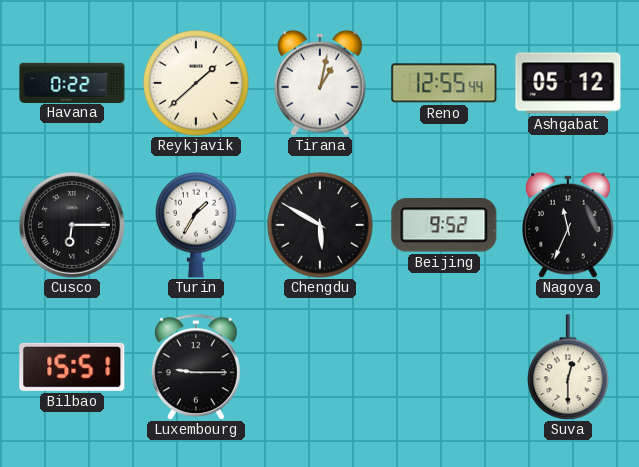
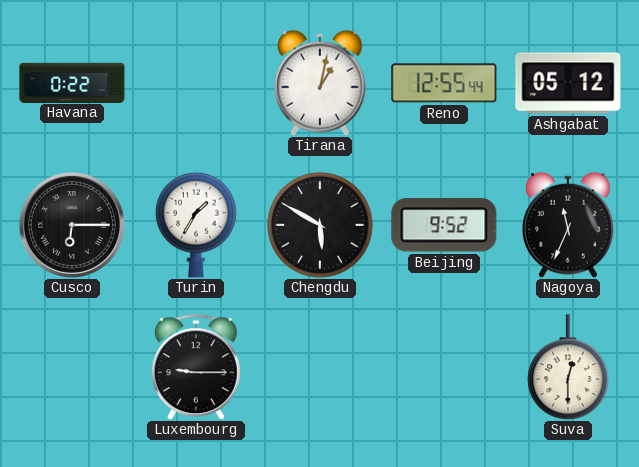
Reykjavik: 1:38 -> none (196, 83)
Bilbao: 15:51 -> none (72, 367)
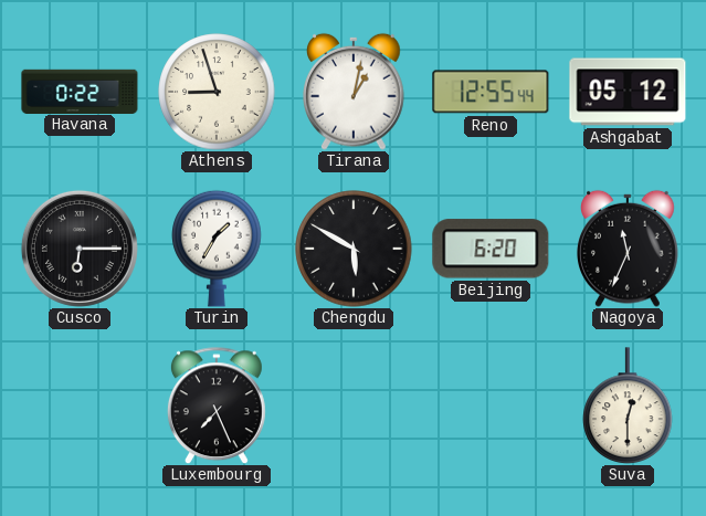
Athens: none -> 8:57 (217, 92)
Beijing: 9:52 -> 6:20 (491, 249)
Luxembourg: 9:15 -> 7:26 (217, 406)
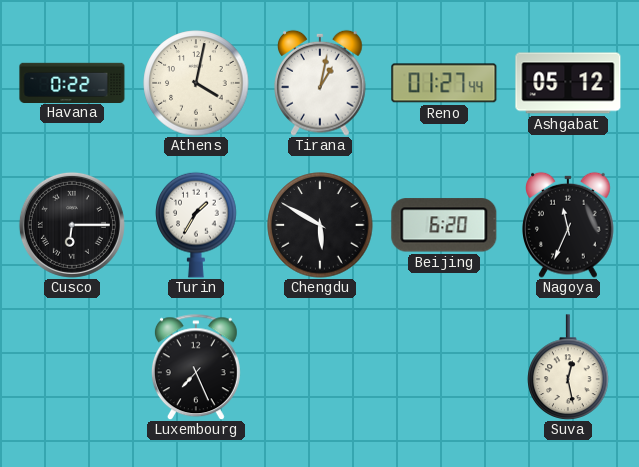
Athens: 8:57 -> 4:02 (196, 83)
Reno: 12:55 -> 01:27 (444, 83)
Suva: 12:30 -> 12:28 (568, 367)
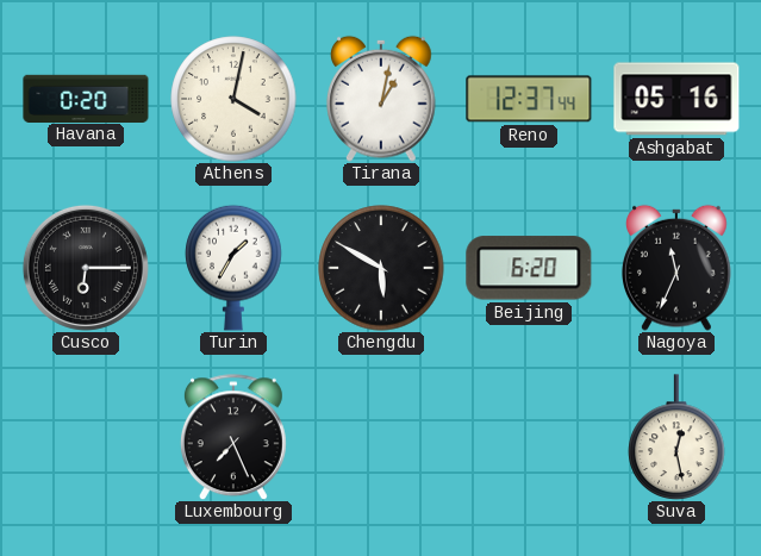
Havana: 0:22 -> 0:20 (86, 98)
Reno: 01:27 -> 12:37 (529, 99)
Ashgabat: 05:12 -> 05:16 (676, 99)
